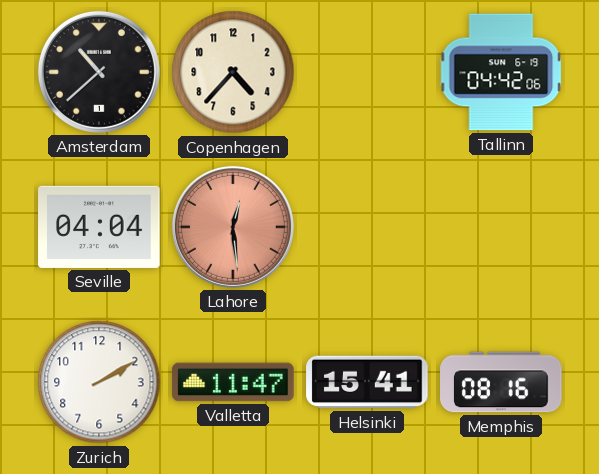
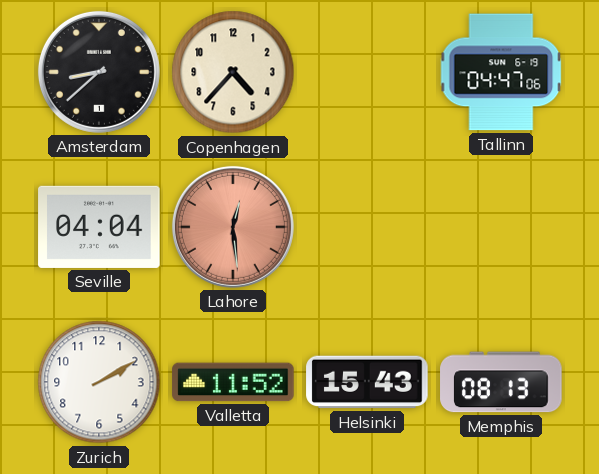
Amsterdam: 10:38 -> 8:38 (99, 72)
Tallinn: 04:42 -> 04:47 (501, 72)
Valletta: 11:47 -> 11:52 (233, 382)
Helsinki: 15:41 -> 15:43 (367, 382)
Memphis: 08:16 -> 08:13 (501, 382)
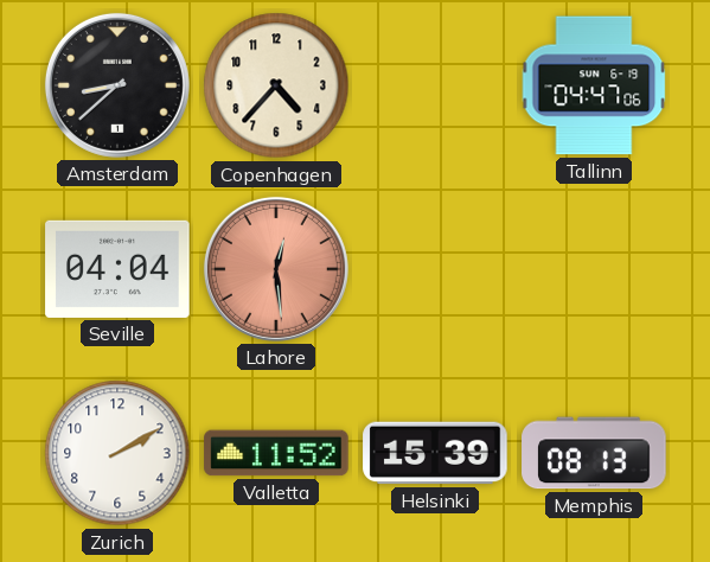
Helsinki: 15:43 -> 15:39 (435, 453)
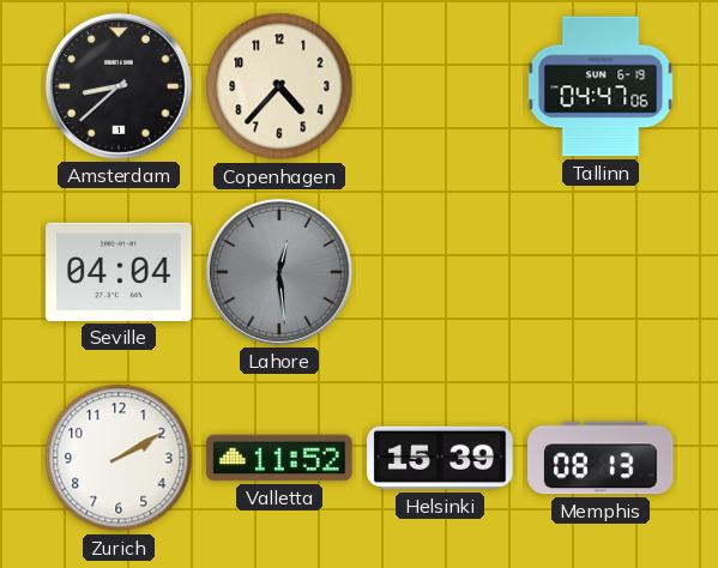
Lahore dial: salmon -> grey (279, 272)
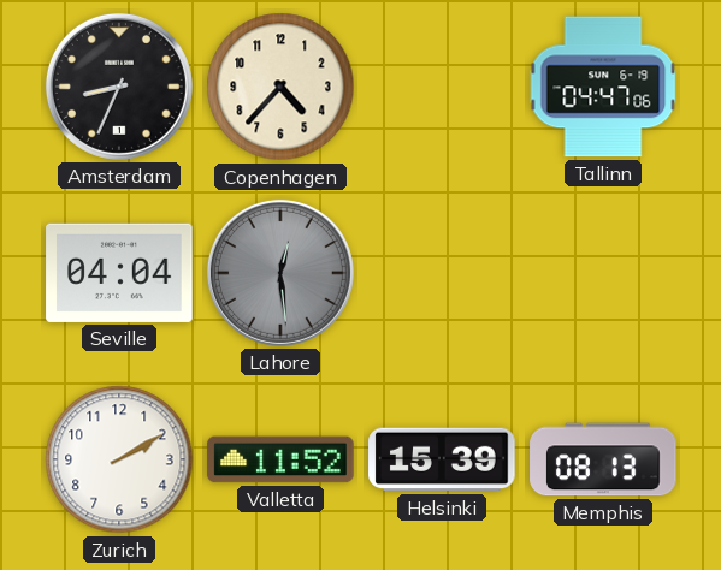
Amsterdam: 8:38 -> 8:34 (119, 87)
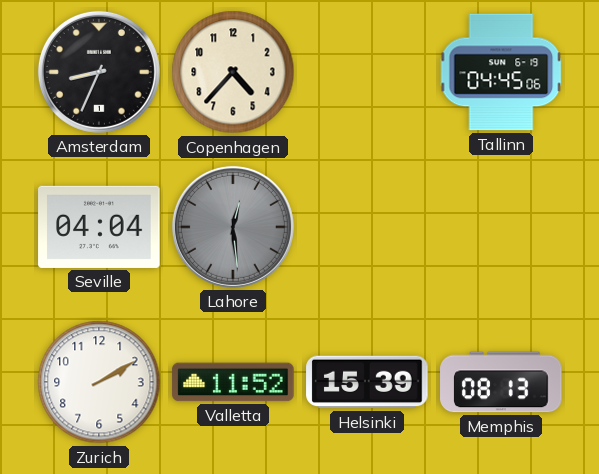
Tallinn: 04:47 -> 04:45 (501, 72)
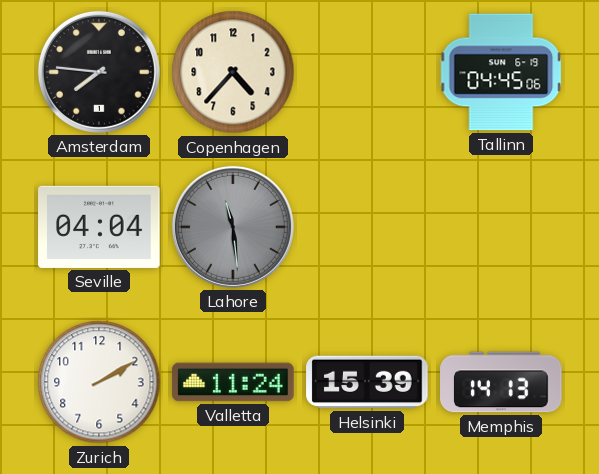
Amsterdam: 8:34 -> 7:46 (99, 72)
Lahore: 12:29 -> 11:29 (233, 227)
Valletta: 11:52 -> 11:24 (233, 382)
Memphis: 08:13 -> 14:13 (501, 382)
